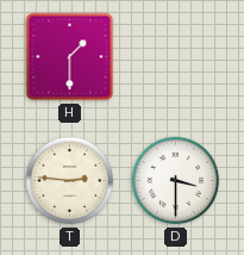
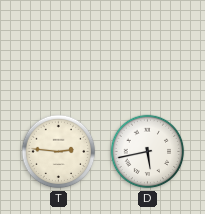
H: 1:30 -> none (70, 57)
D: 3:30 -> 5:43 (148, 152)
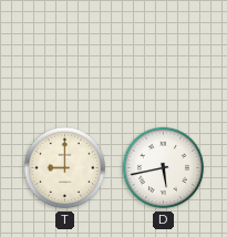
T: 2:46 -> 9:00 (65, 168)
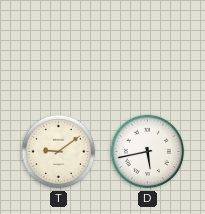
T: 9:00 -> 9:09 (59, 152)
